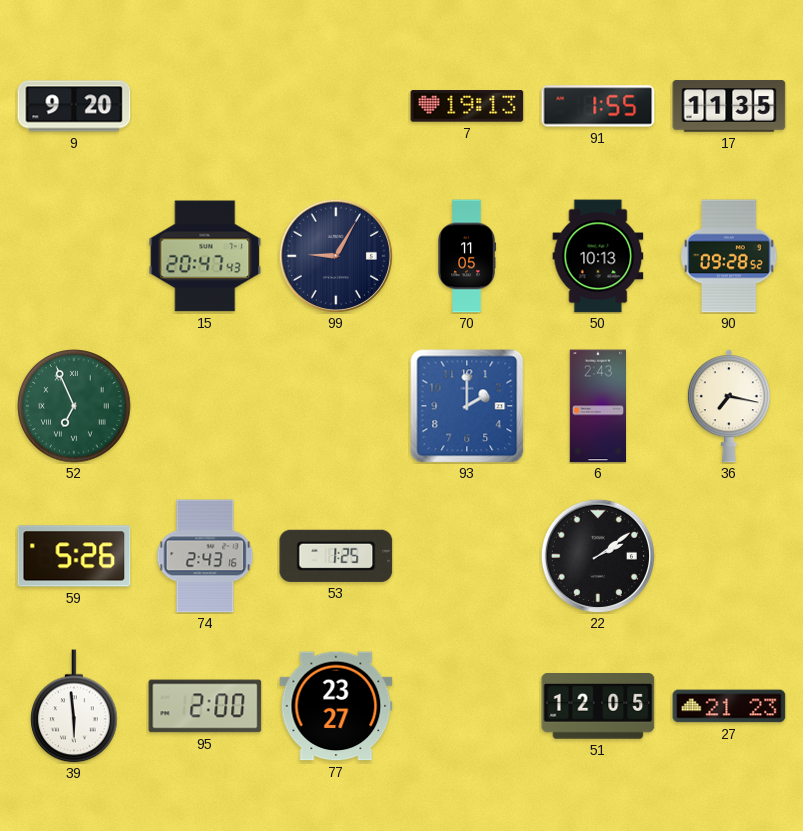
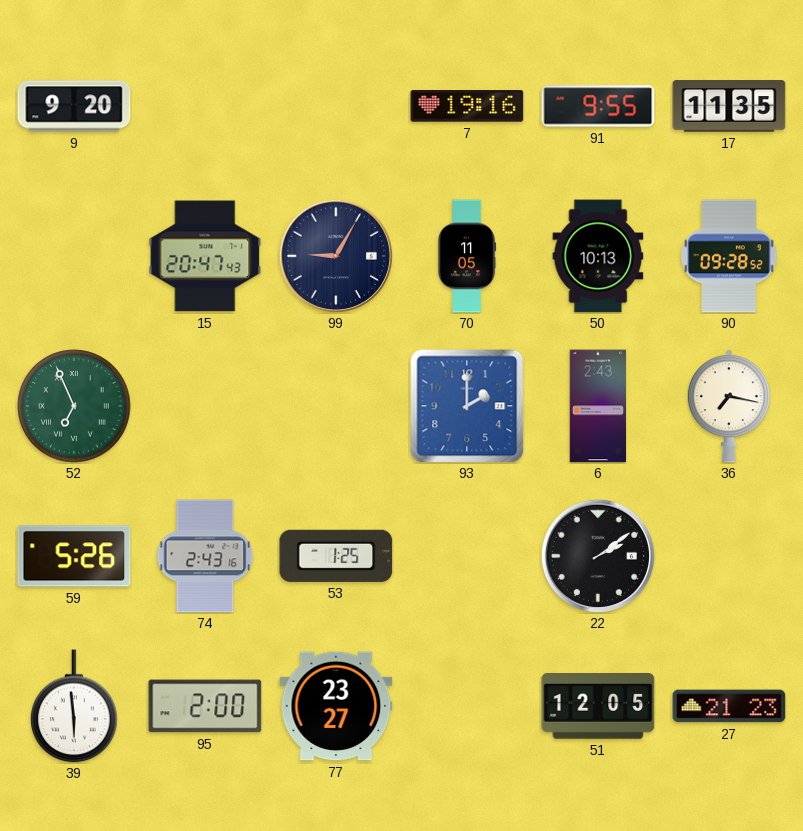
7: 19:13 -> 19:16 (467, 106)
91: 1:55 -> 9:55 (598, 106)
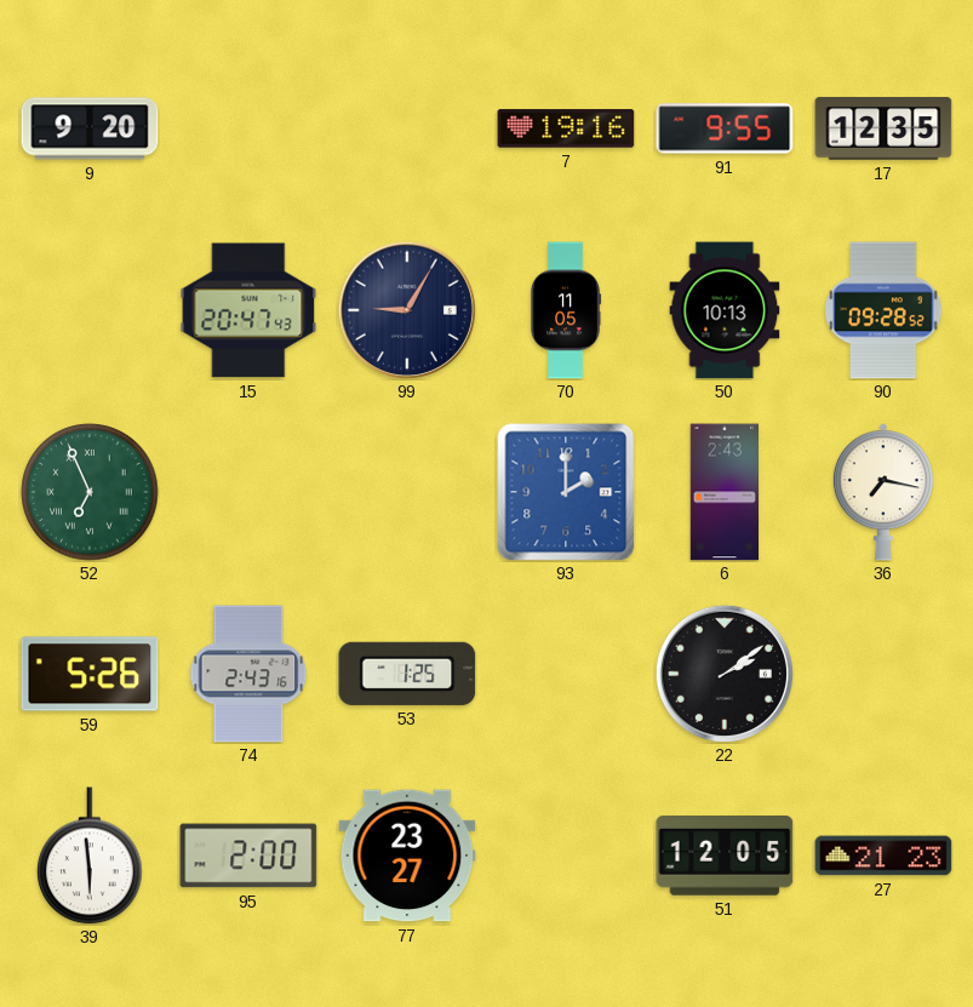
17: 11:35 -> 12:35 (883, 128)
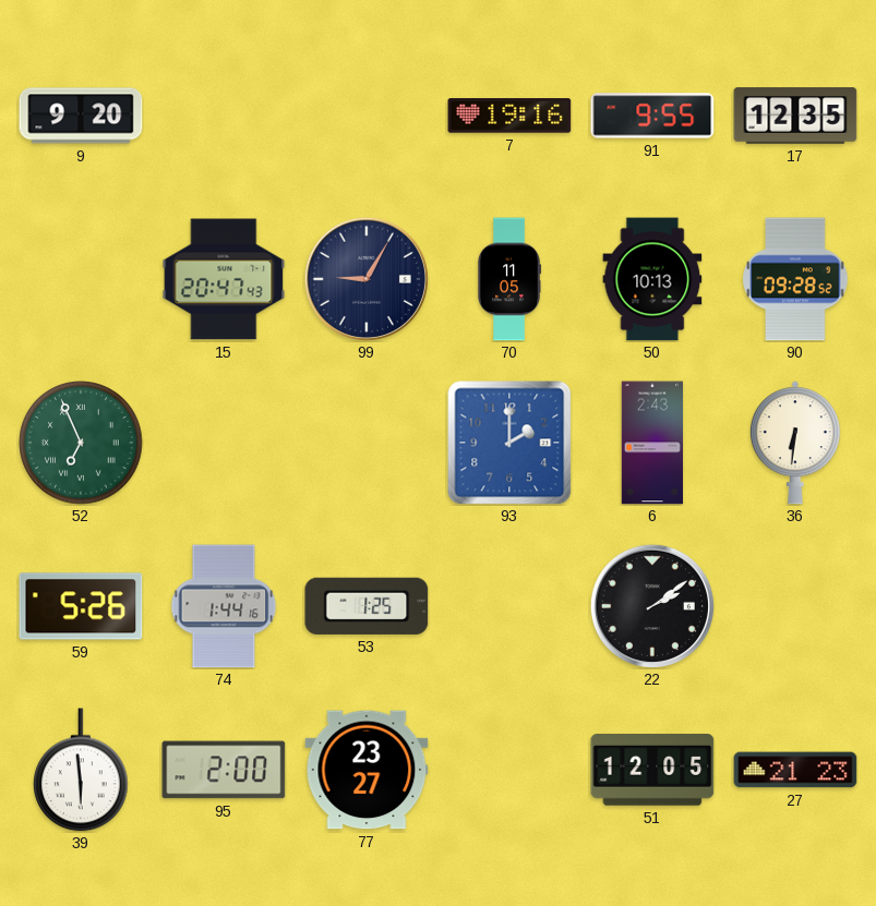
36: 7:17 -> 6:31 (795, 443)
74: 2:43 -> 1:44 (224, 606)
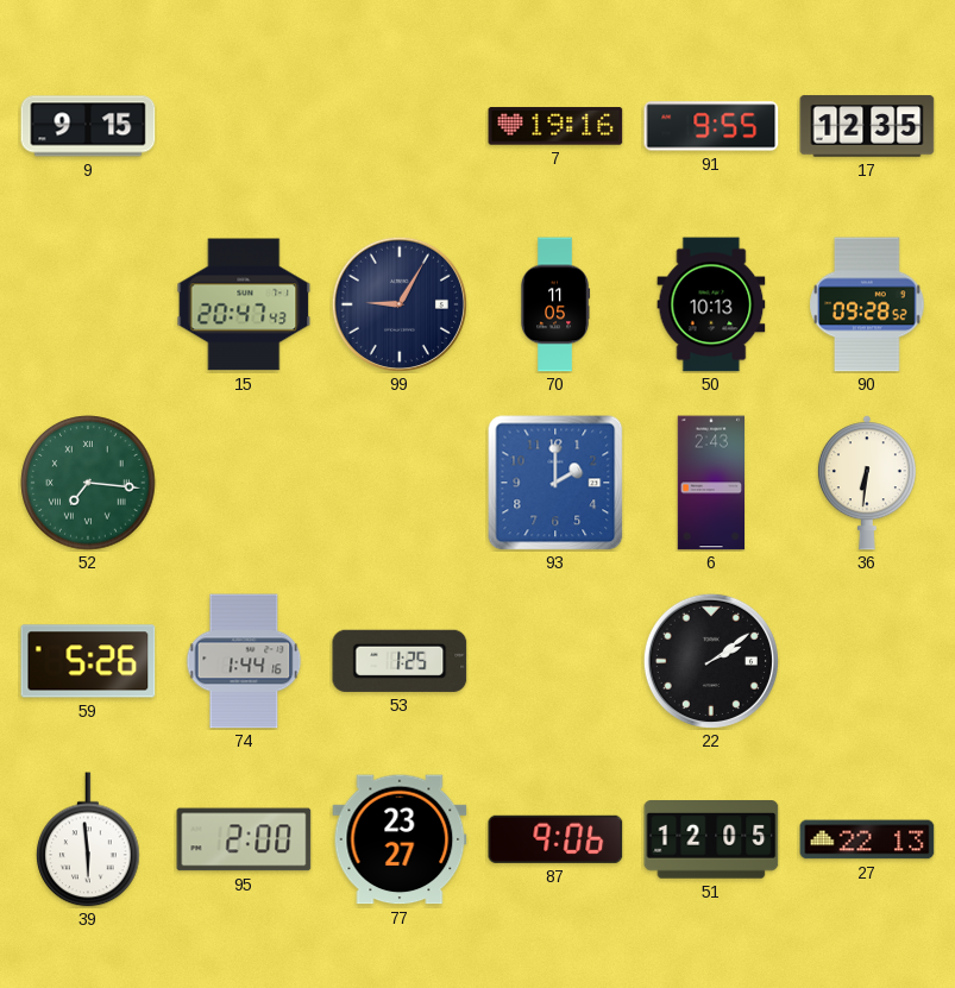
9: 9:20 -> 9:15 (88, 126)
52: 6:56 -> 7:16 (88, 483)
87: none -> 9:06 (555, 839)
27: 21:23 -> 22:13 (867, 839)
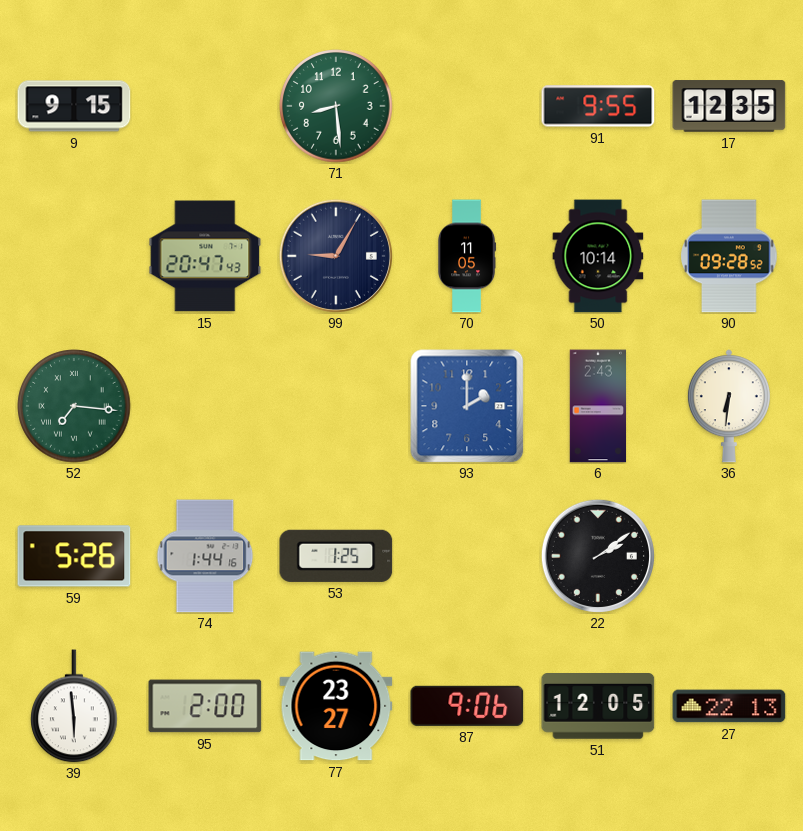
71: none -> 8:29 (336, 106)
7: 19:16 -> none (555, 126)
50: 10:13 -> 10:14 (598, 256)
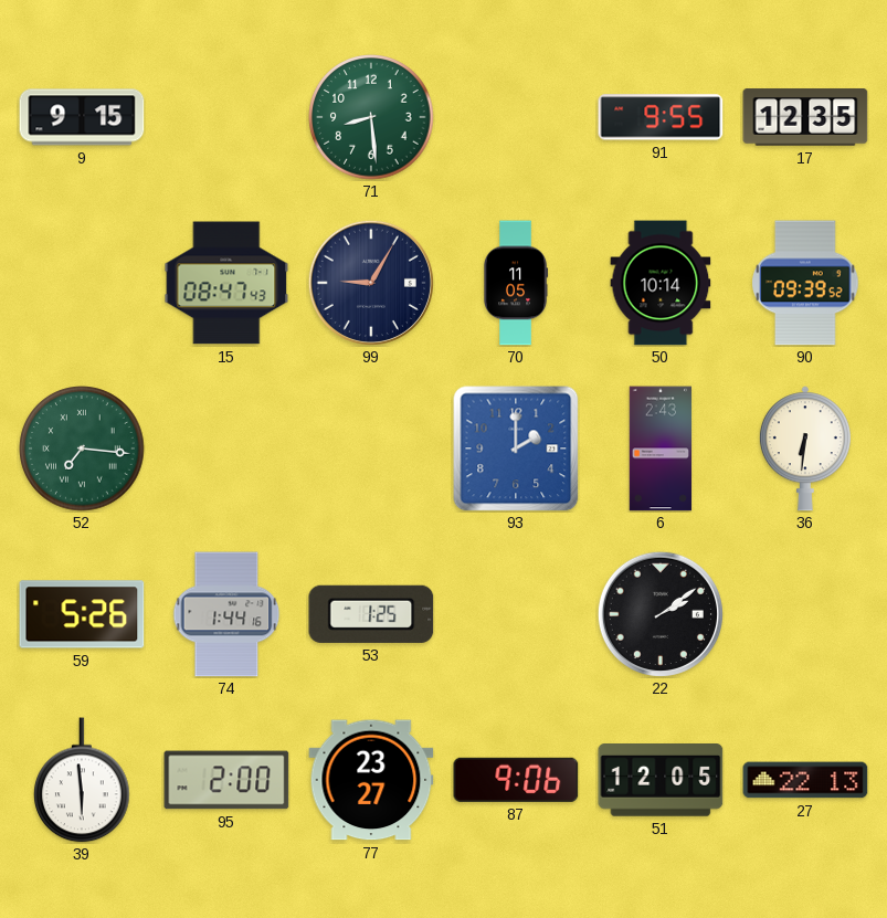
15: 20:47 -> 08:47 (226, 283)
90: 09:28 -> 09:39 (805, 283)
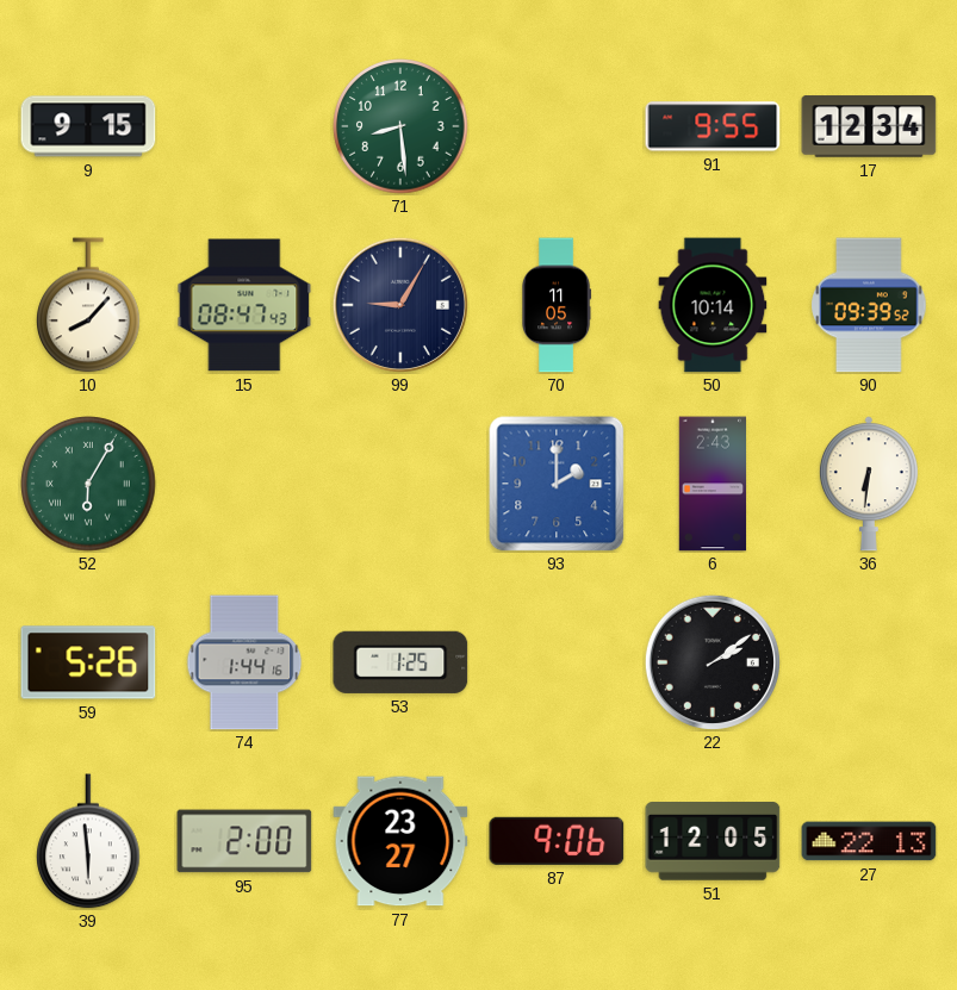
17: 12:35 -> 12:34 (869, 126)
10: none -> 8:07 (89, 305)
52: 7:16 -> 6:05 (88, 484)
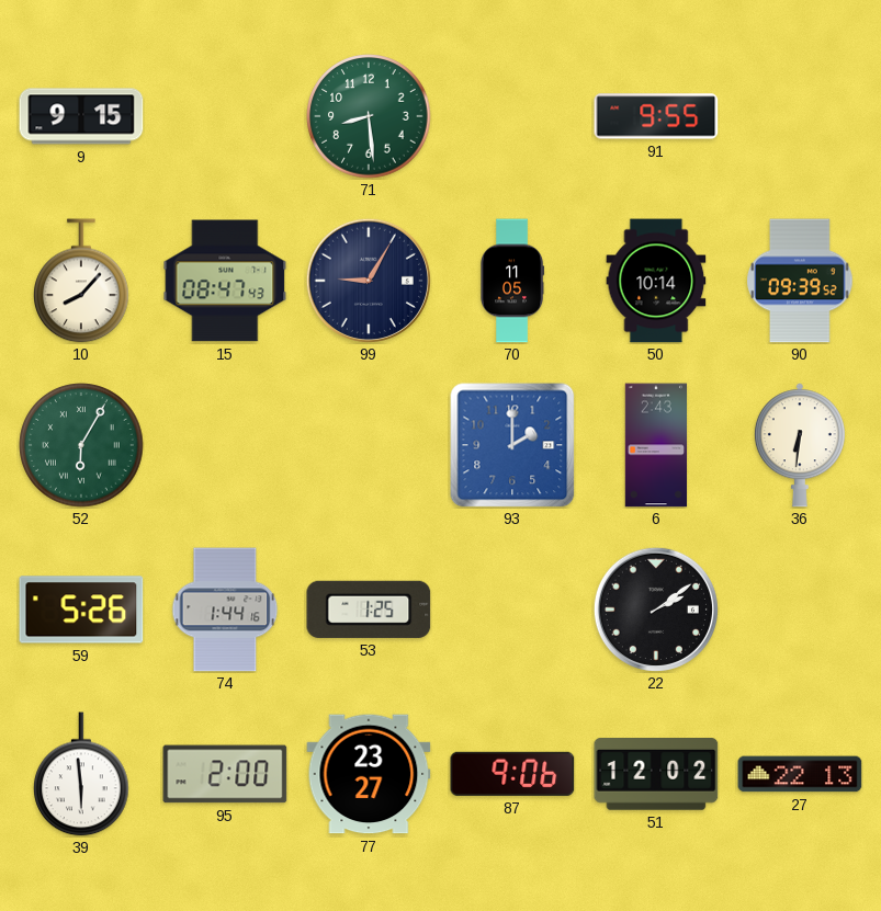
17: 12:34 -> none (869, 126)
51: 12:05 -> 12:02 (656, 775)
